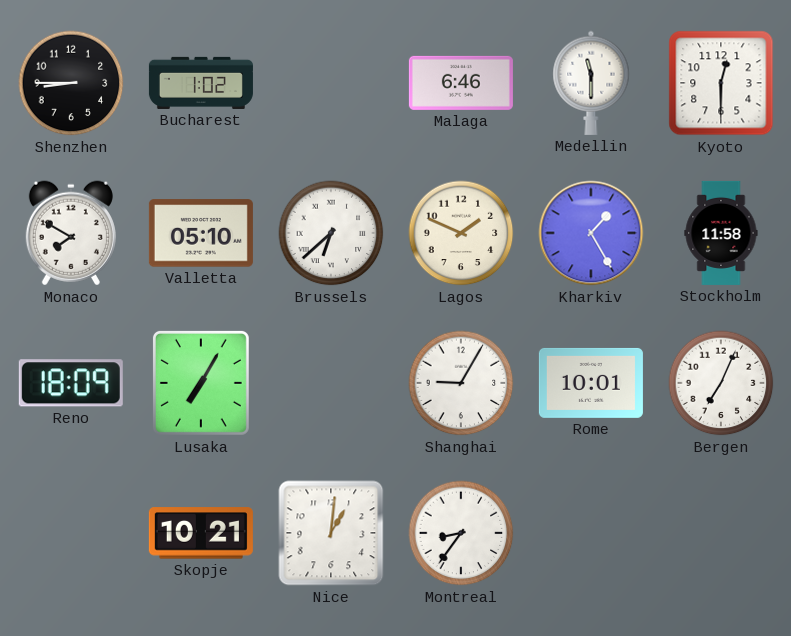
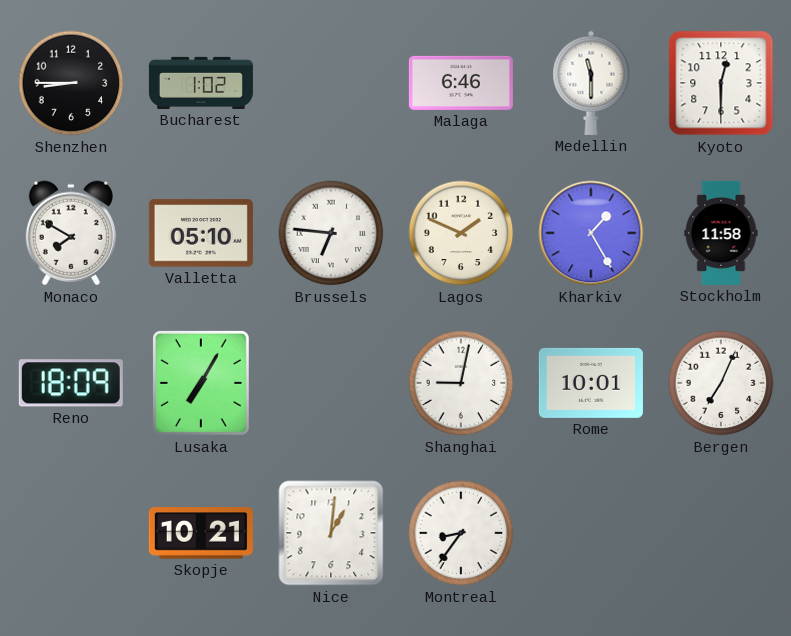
Brussels: 6:38 -> 6:46 (331, 233)
Shanghai: 9:05 -> 9:02 (461, 383)
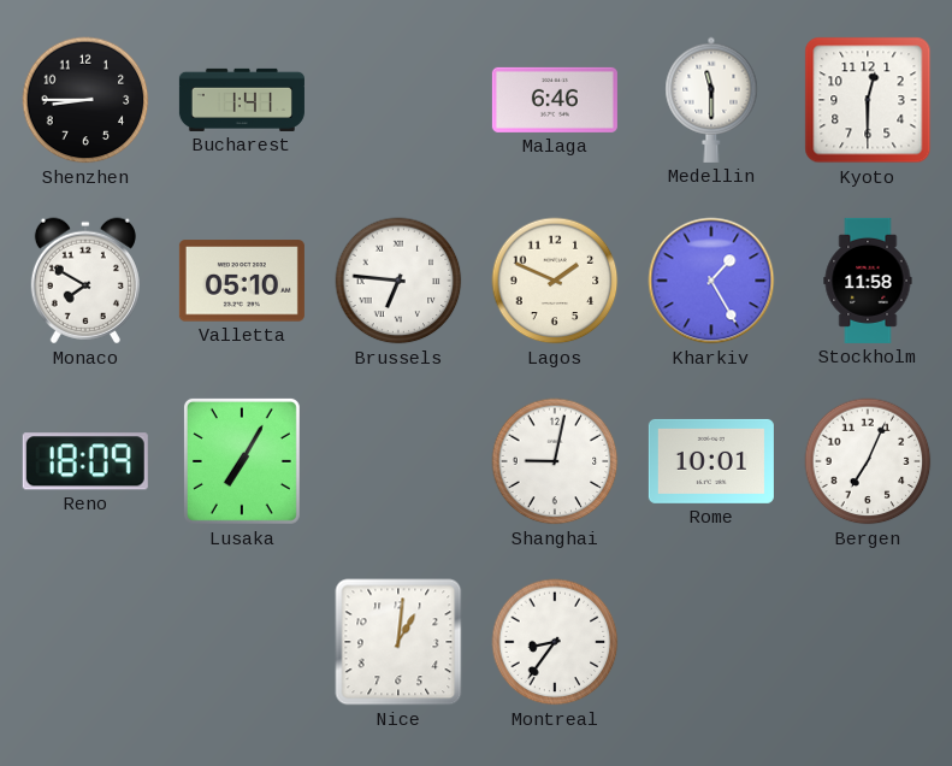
Bucharest: 1:02 -> 1:41 (242, 100)
Skopje: 10:21 -> none (201, 533)
